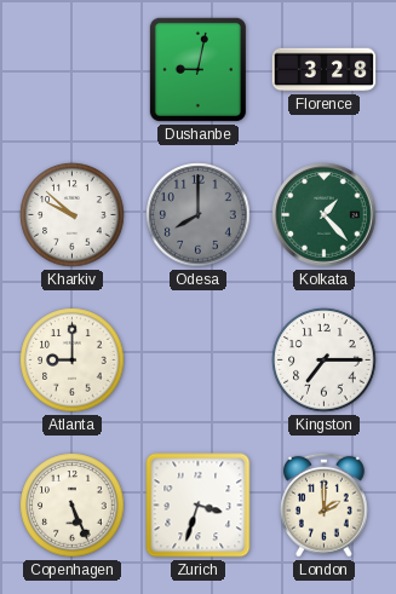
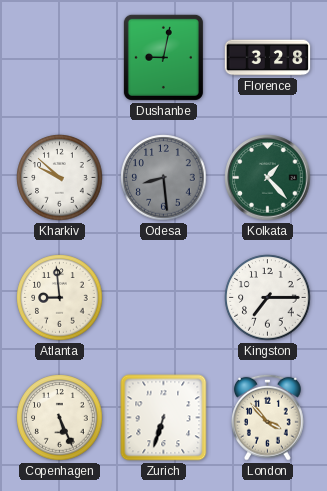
Odesa: 8:00 -> 8:29 (164, 178)
Atlanta: 9:00 -> 8:59 (60, 298)
Zurich: 3:33 -> 6:33 (164, 418)
London: 2:00 -> 3:53 (267, 417)
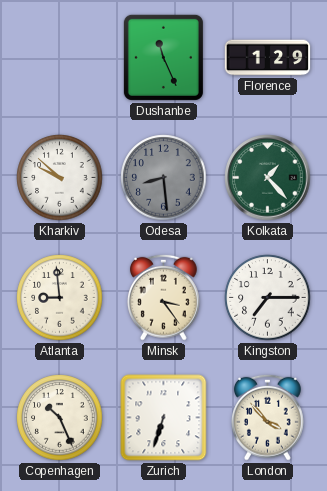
Dushanbe: 9:02 -> 11:26 (163, 57)
Florence: 3:28 -> 1:29 (268, 58)
Minsk: none -> 3:24 (163, 297)
Copenhagen: 5:26 -> 10:26 (60, 418)
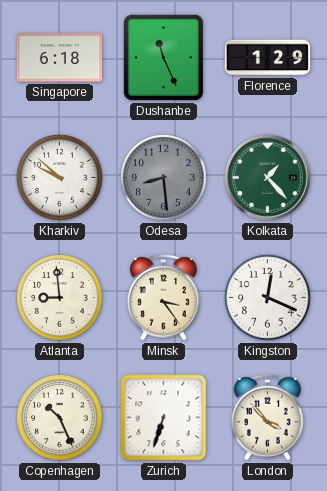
Singapore: none -> 6:18 (60, 58)
Kingston: 7:15 -> 12:19 (268, 298)
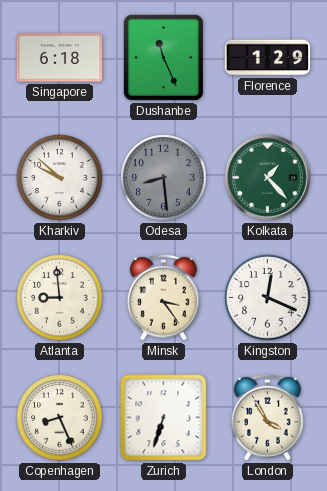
Copenhagen: 10:26 -> 8:26 (60, 418)
London: 3:53 -> 3:55 (267, 417)
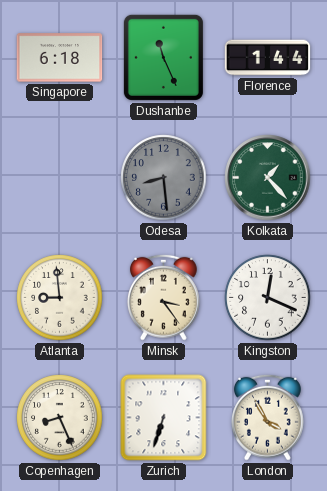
Florence: 1:29 -> 1:44 (268, 58)
Kharkiv: 9:52 -> none (60, 178)
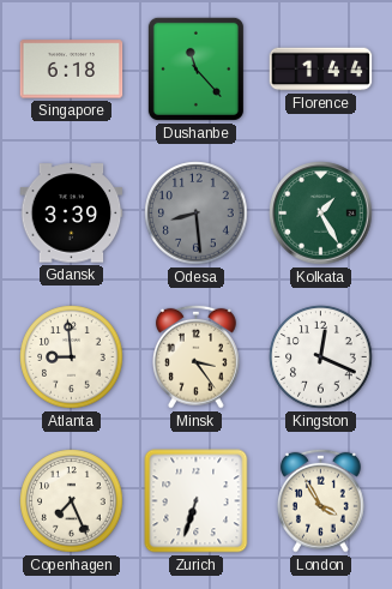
Dushanbe: 11:26 -> 11:23 (195, 68)
Gdansk: none -> 3:39 (72, 214)
Kolkata: 1:23 -> 1:25 (321, 214)
Copenhagen: 8:26 -> 7:26 (72, 501)
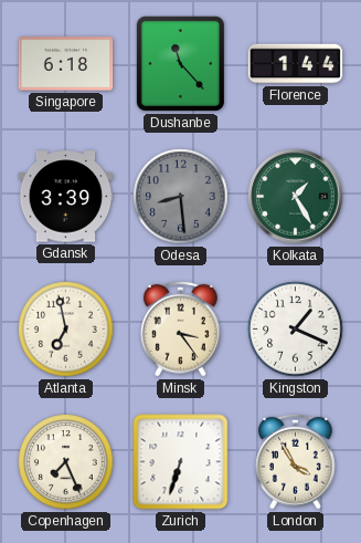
Atlanta: 8:59 -> 6:58 (66, 330)
Kingston: 12:19 -> 1:19 (296, 330)
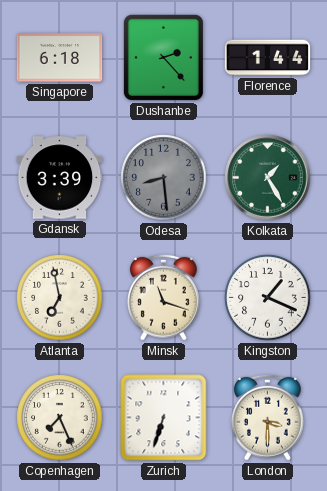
Dushanbe: 11:23 -> 2:23 (163, 57)
Minsk: 3:24 -> 11:18 (163, 297)
London: 3:55 -> 3:30 (267, 417)
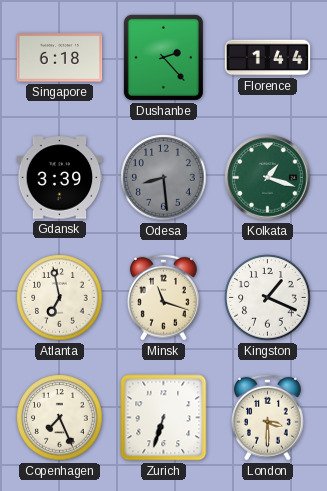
Kolkata: 1:25 -> 1:18 (268, 178)
